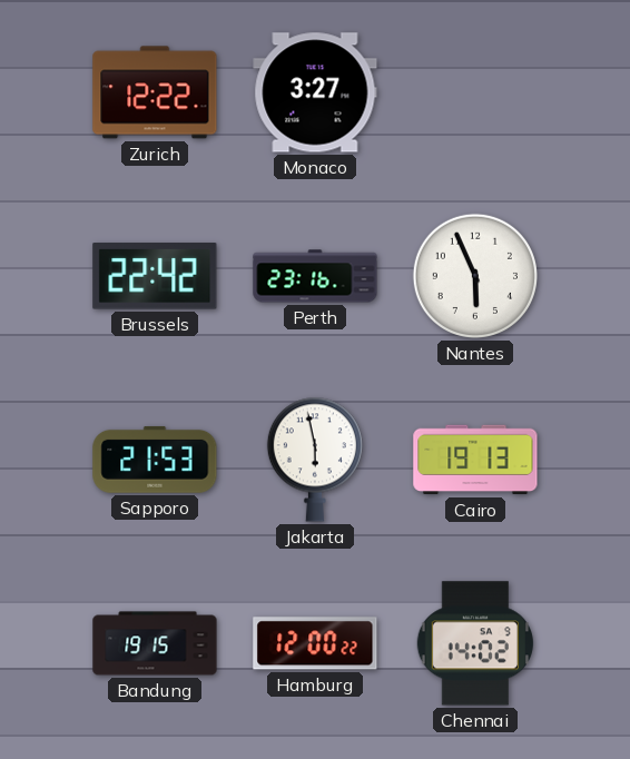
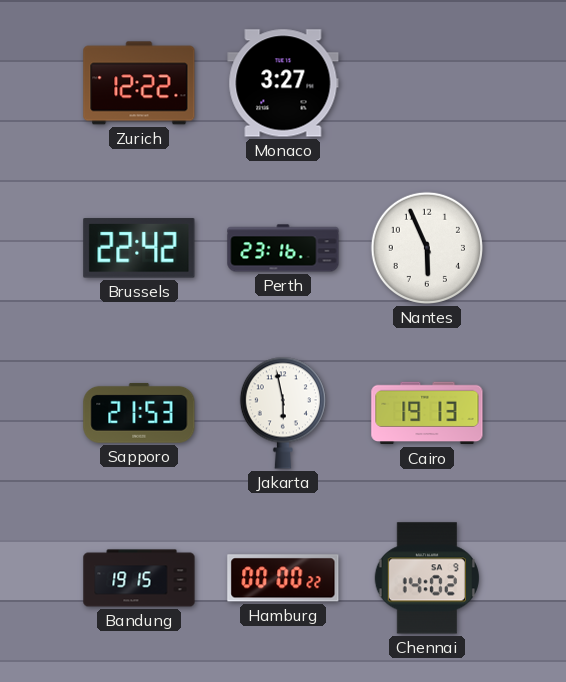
Hamburg: 12:00 -> 00:00 (283, 578)
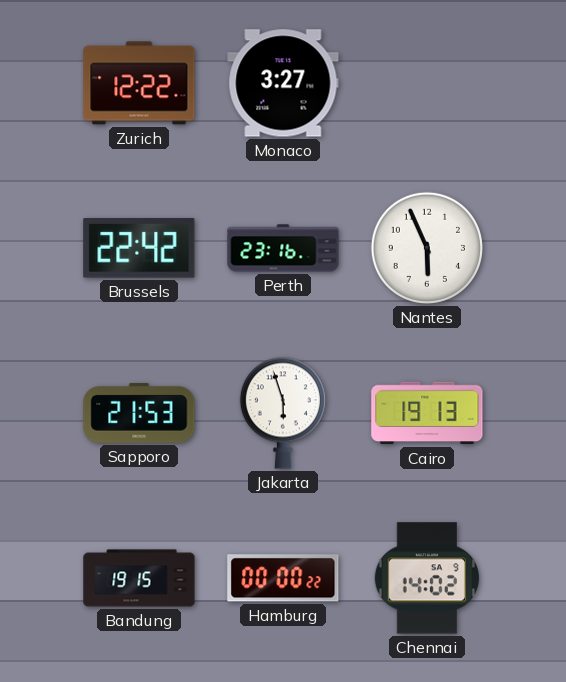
Jakarta: 5:58 -> 5:57 (283, 413)
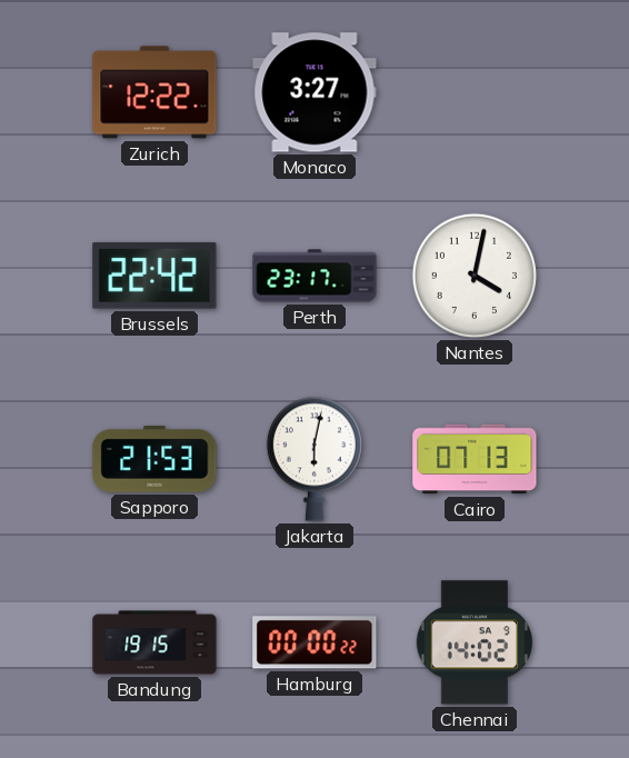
Perth: 23:16 -> 23:17 (314, 276)
Nantes: 5:56 -> 4:02 (475, 276)
Jakarta: 5:57 -> 6:02 (314, 459)
Cairo: 19:13 -> 07:13 (475, 459)
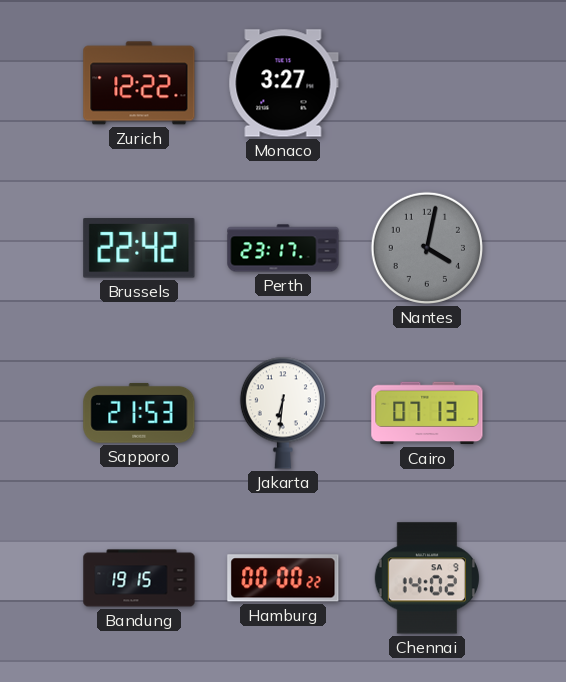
Nantes dial: white -> grey (427, 248)
Jakarta: 6:02 -> 6:31 (283, 413)
